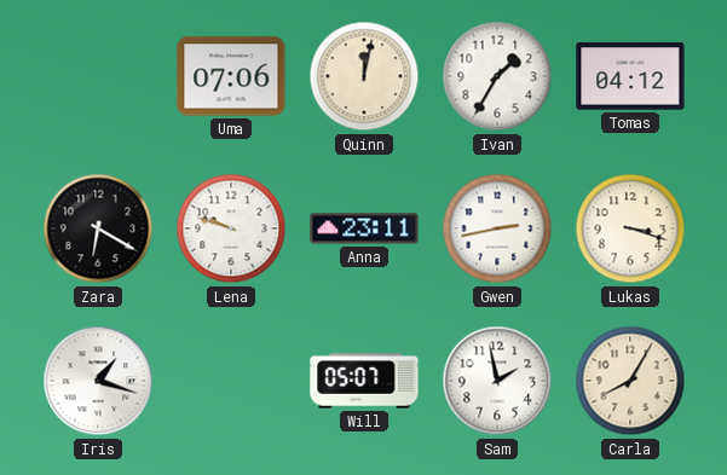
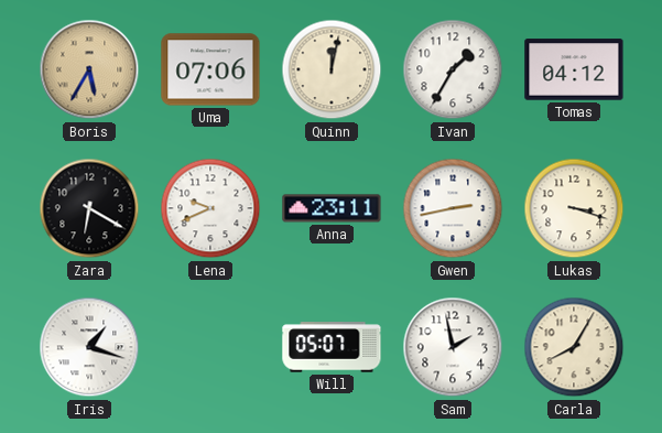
Boris: none -> 5:35 (89, 69)
Lena: 9:48 -> 9:41 (210, 208)
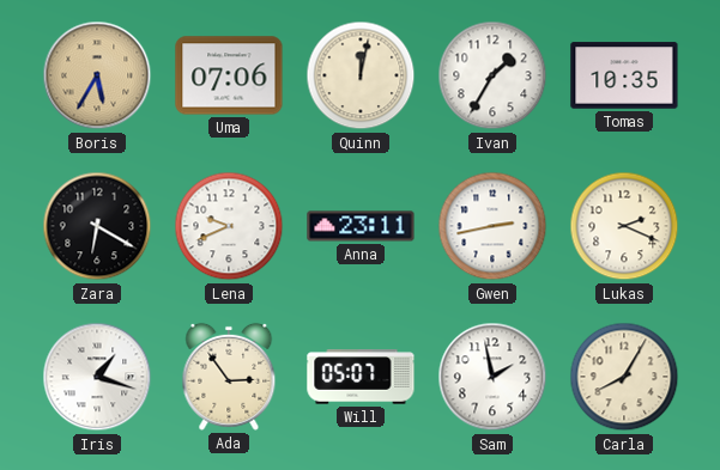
Tomas: 04:12 -> 10:35 (624, 75)
Lukas: 3:18 -> 2:19 (624, 226)
Ada: none -> 2:54 (229, 377)
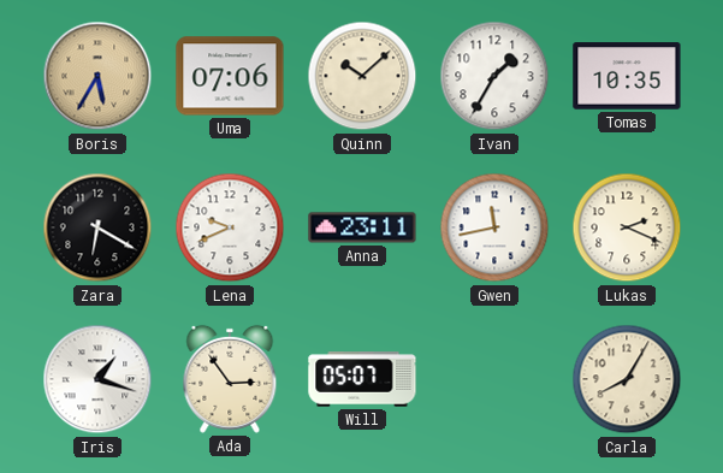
Quinn: 12:02 -> 10:08 (362, 76)
Gwen: 2:43 -> 11:43 (494, 227)
Sam: 1:58 -> none (492, 377)
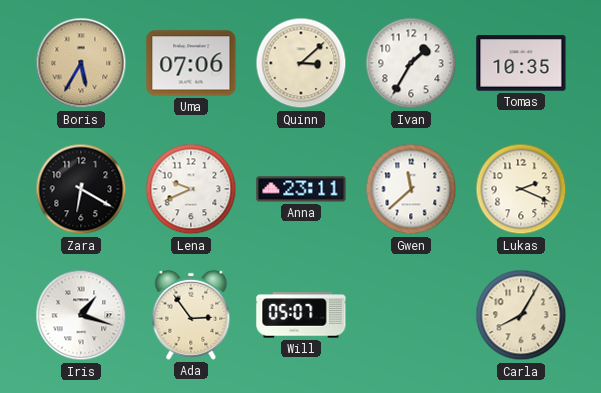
Quinn: 10:08 -> 3:08 (301, 63)
Gwen: 11:43 -> 11:38 (411, 189)
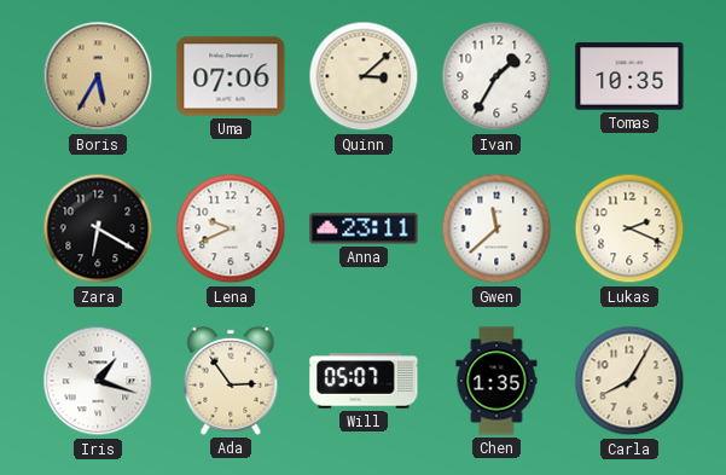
Chen: none -> 1:35 (496, 381)
